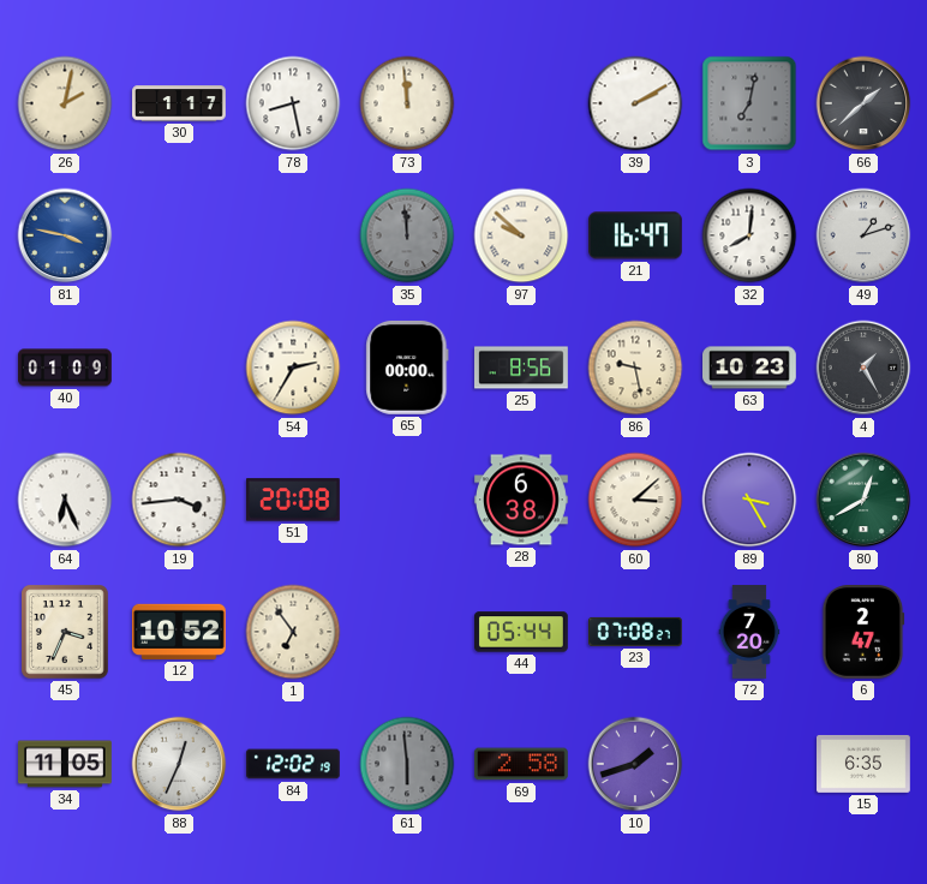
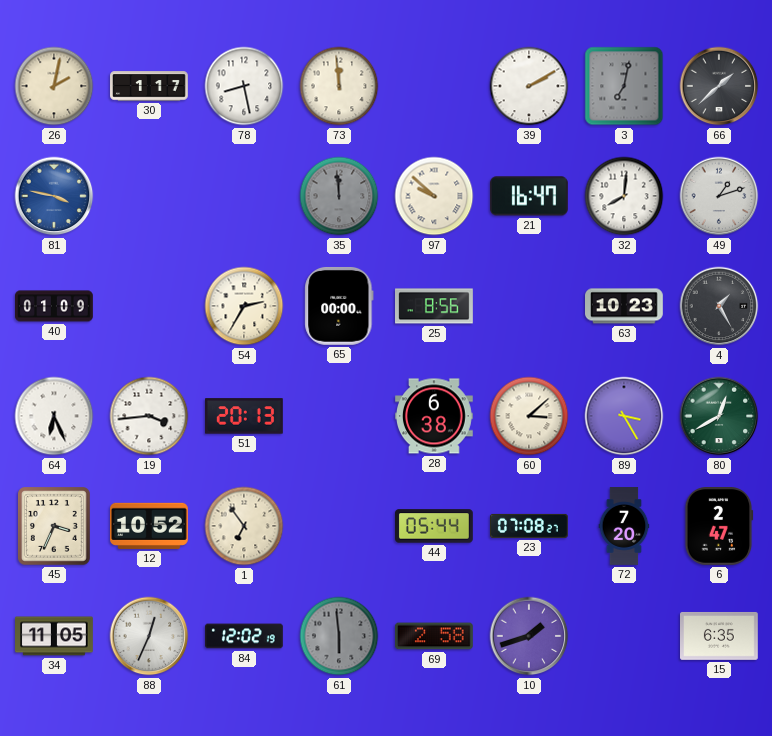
86: 9:28 -> none (635, 368)
51: 20:08 -> 20:13 (245, 416)
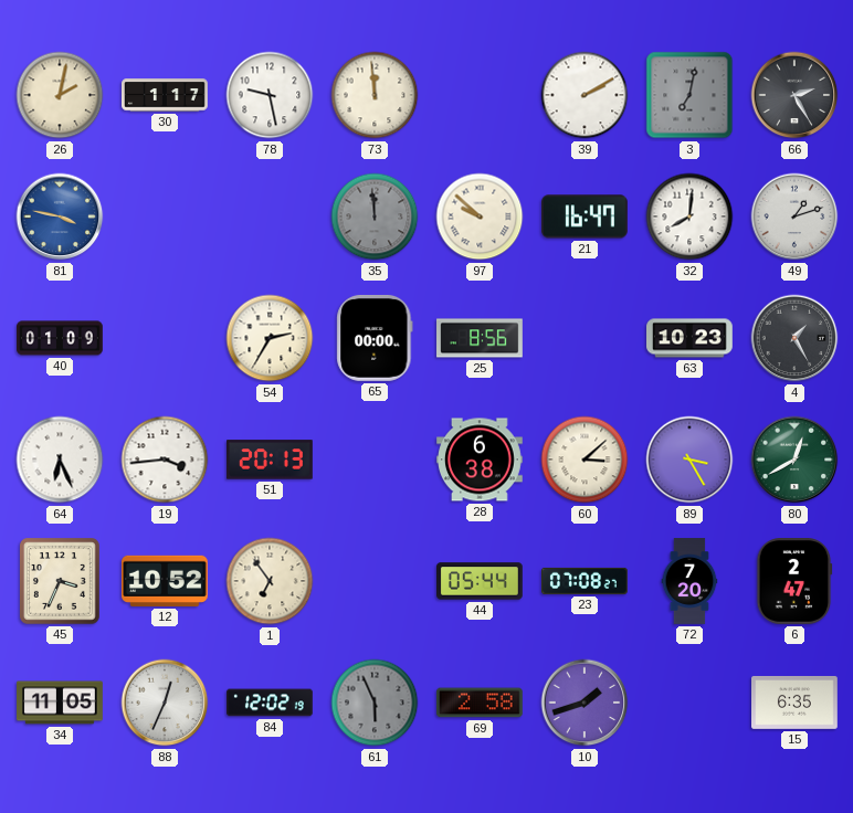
78: 8:28 -> 9:28 (270, 95)
66: 1:38 -> 2:25 (794, 95)
61: 5:59 -> 5:56 (375, 703)
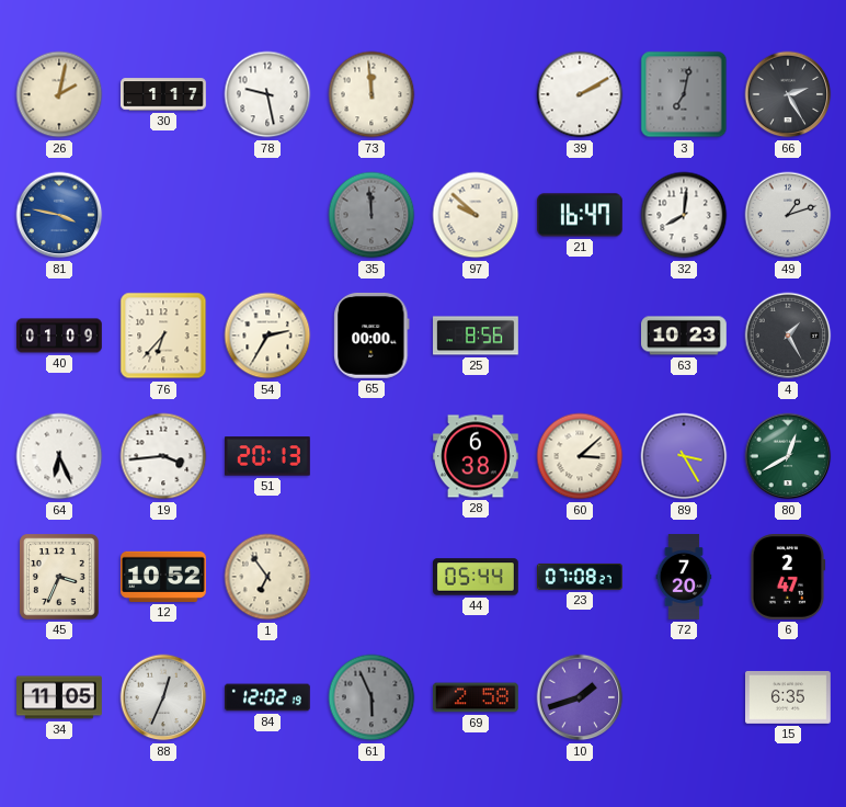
76: none -> 6:37 (163, 336)
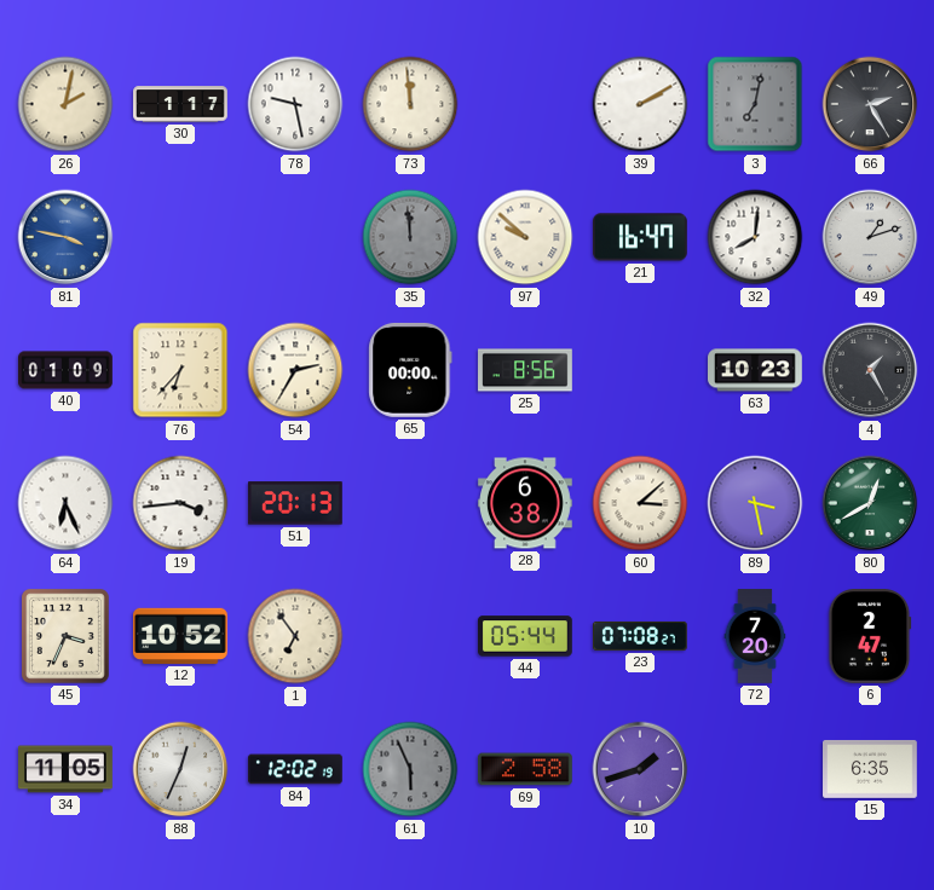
89: 3:25 -> 3:28 (755, 503)
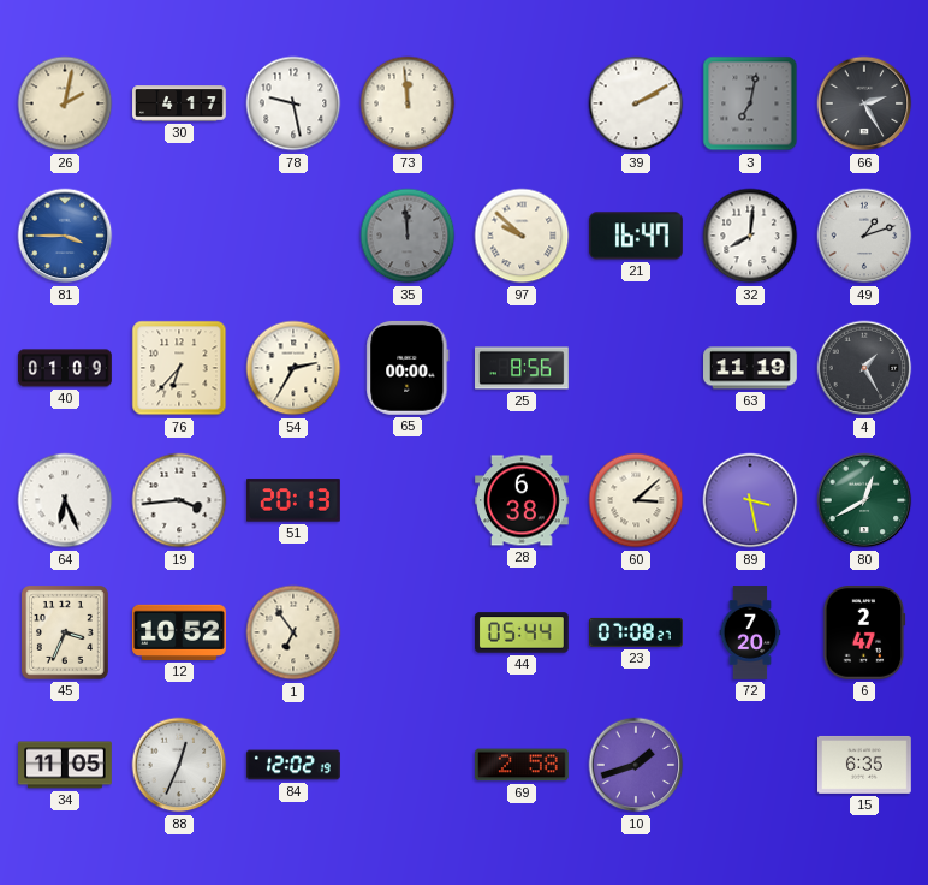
30: 1:17 -> 4:17 (179, 103)
81: 3:47 -> 3:45 (65, 236)
63: 10:23 -> 11:19 (751, 368)
61: 5:56 -> none (410, 769)
